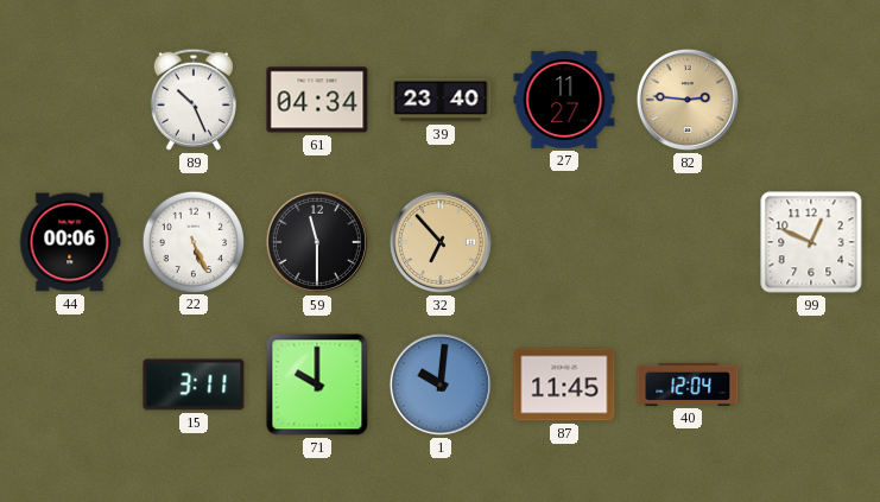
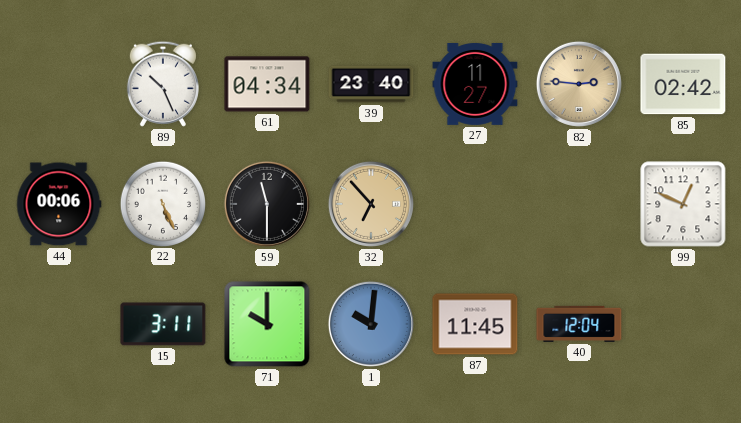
85: none -> 02:42 (683, 84)
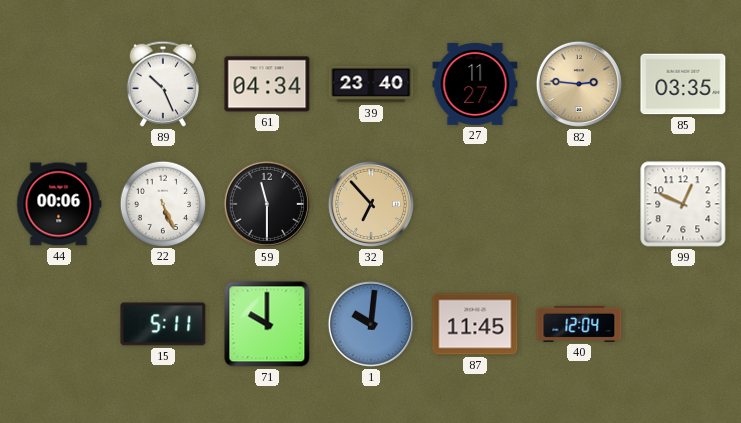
85: 02:42 -> 03:35 (683, 84)
15: 3:11 -> 5:11 (163, 324)
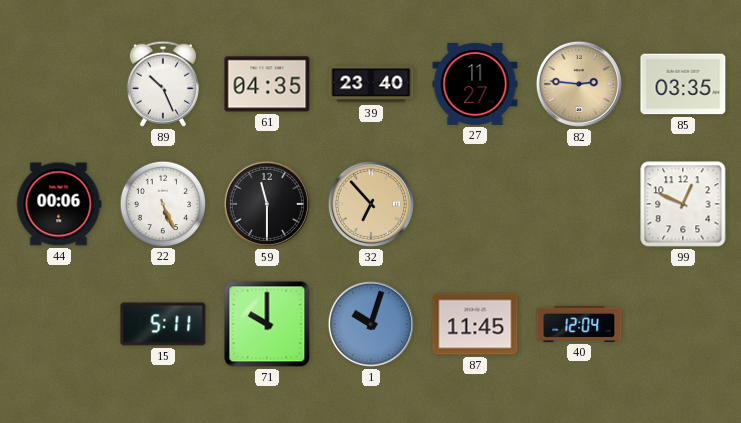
61: 04:34 -> 04:35 (267, 84)
1: 10:01 -> 10:03 (371, 324)
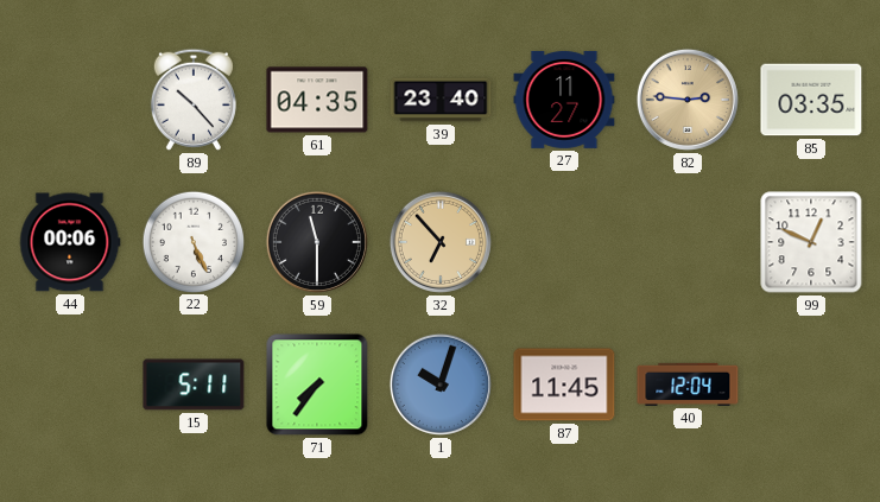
89: 10:26 -> 10:23 (194, 100)
71: 10:00 -> 7:36 (317, 385)
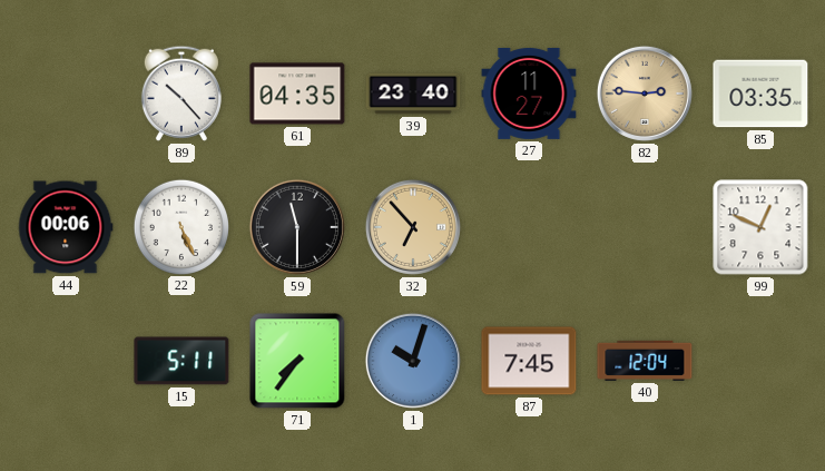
87: 11:45 -> 7:45 (529, 361)
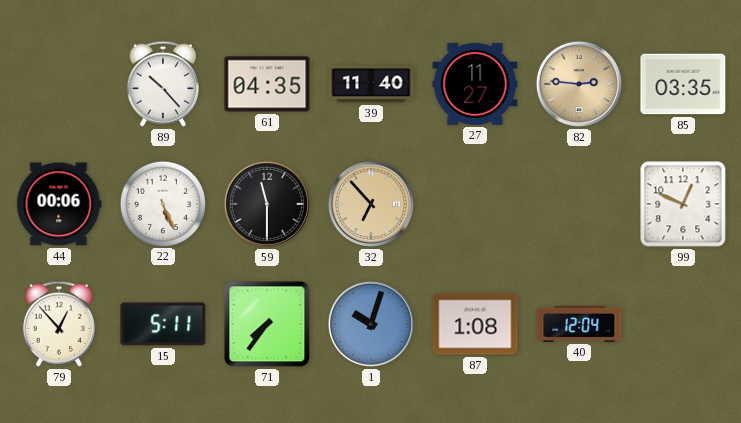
39: 23:40 -> 11:40 (371, 84)
79: none -> 12:53 (59, 324)
87: 7:45 -> 1:08 (475, 324)
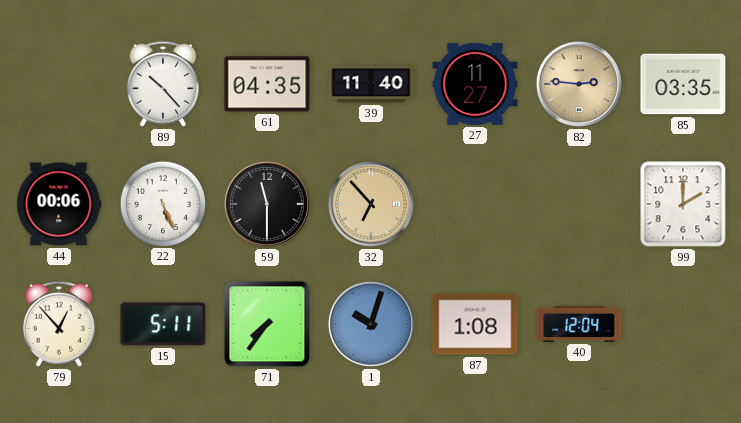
99: 12:49 -> 2:00 (683, 204)
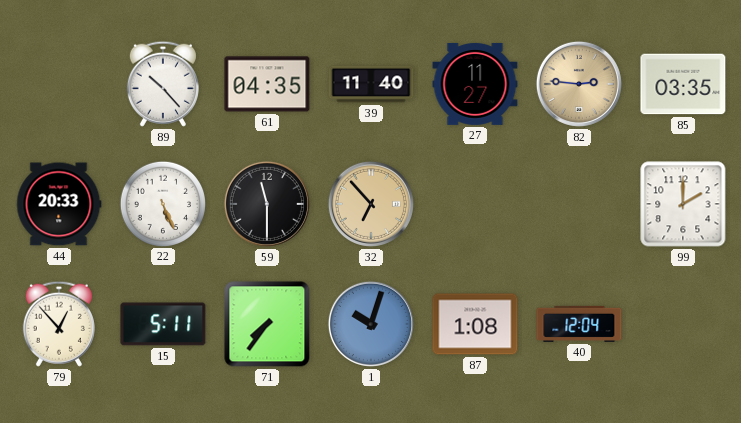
44: 00:06 -> 20:33 (59, 204)
